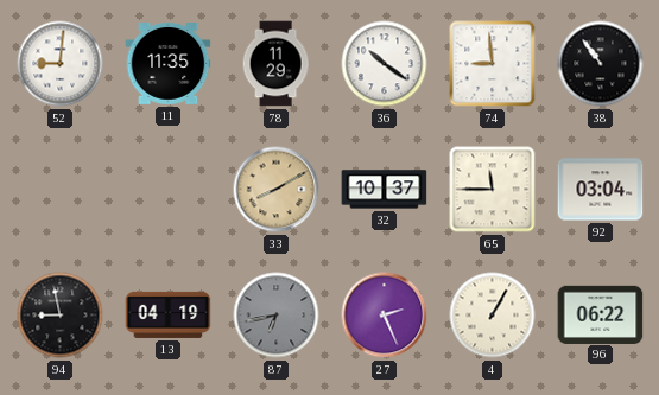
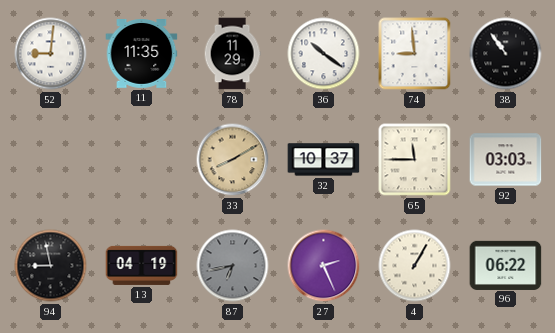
92: 03:04 -> 03:03 (506, 160)
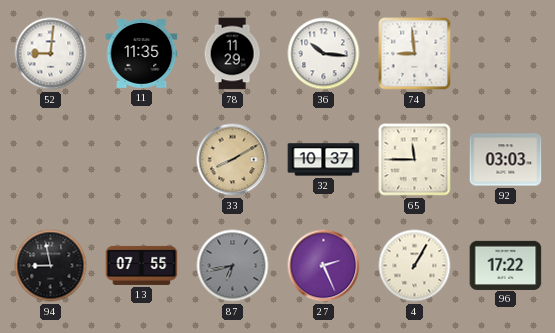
36: 10:21 -> 10:16 (324, 54)
38: 10:54 -> none (506, 54)
13: 04:19 -> 07:55 (142, 265)
96: 06:22 -> 17:22 (506, 265)
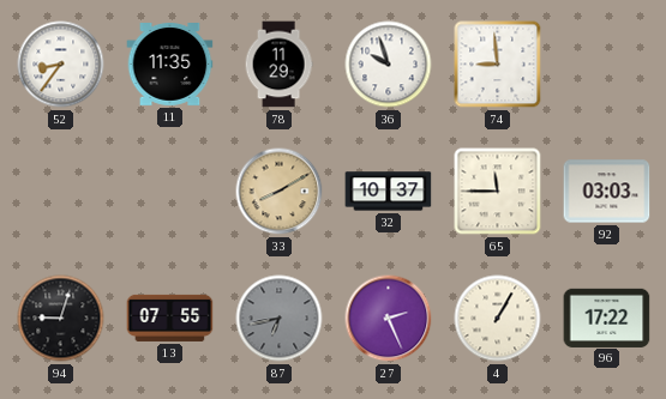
52: 9:01 -> 8:36 (61, 65)
36: 10:16 -> 9:57 (389, 65)
94: 8:58 -> 9:03 (61, 319)
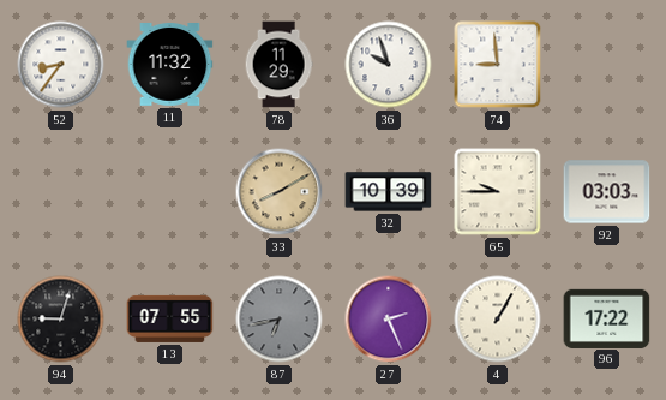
11: 11:35 -> 11:32 (170, 65)
32: 10:37 -> 10:39 (389, 192)
65: 11:45 -> 9:45 (498, 192)
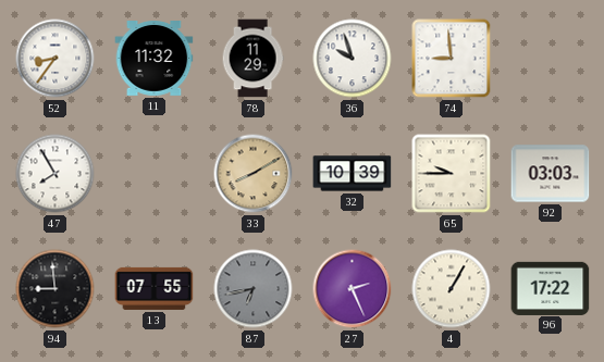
47: none -> 7:55 (56, 174)
94: 9:03 -> 8:59 (56, 289)
